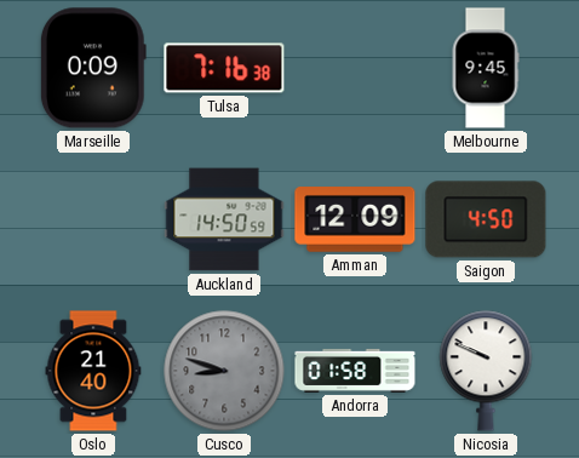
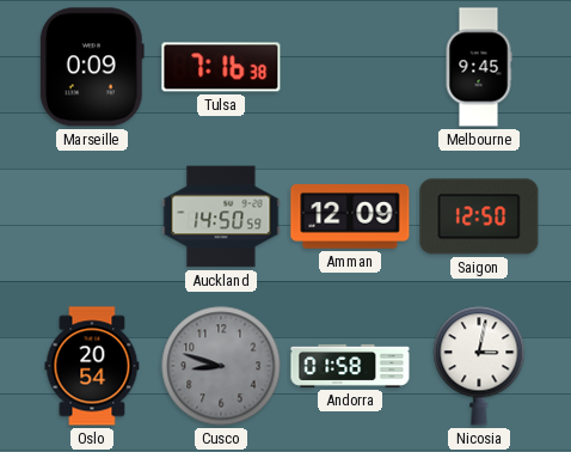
Saigon: 4:50 -> 12:50 (479, 216)
Oslo: 21:40 -> 20:54 (92, 366)
Nicosia: 9:49 -> 3:02 (479, 366)
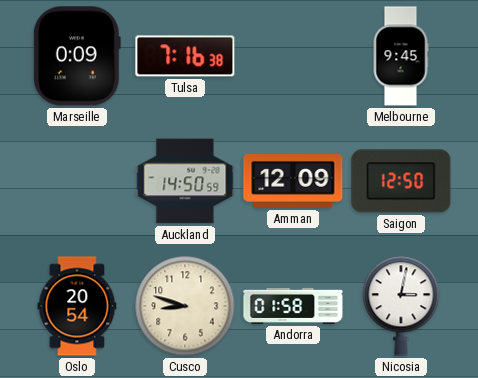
Cusco dial: grey -> cream (185, 306)
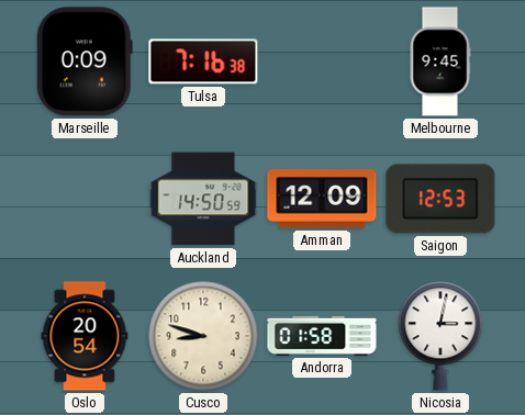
Saigon: 12:50 -> 12:53 (440, 199)
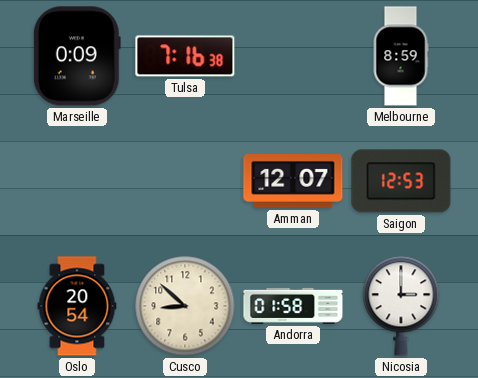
Melbourne: 9:45 -> 8:59 (401, 56)
Auckland: 14:50 -> none (203, 199)
Amman: 12:09 -> 12:07 (293, 182)
Cusco: 8:48 -> 8:52 (185, 306)
Nicosia: 3:02 -> 3:00 (401, 306)
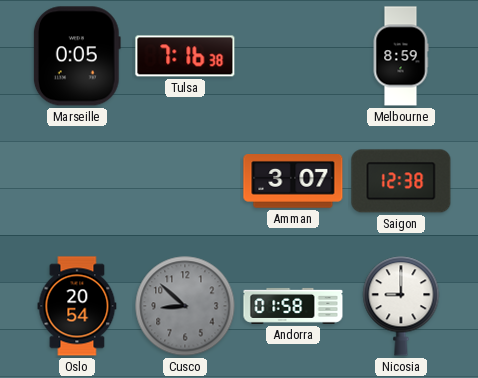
Marseille: 0:09 -> 0:05 (77, 56)
Amman: 12:07 -> 3:07 (293, 182)
Saigon: 12:53 -> 12:38 (401, 181)
Cusco dial: cream -> grey (185, 306)
Nicosia: 3:00 -> 9:00 (401, 306)
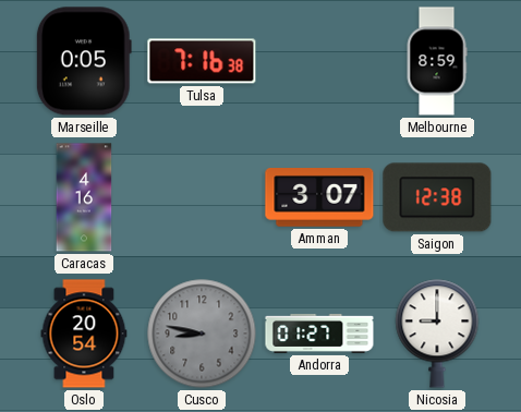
Caracas: none -> 4:16 (84, 197)
Cusco: 8:52 -> 8:47 (202, 334)
Andorra: 01:58 -> 01:27 (319, 334)
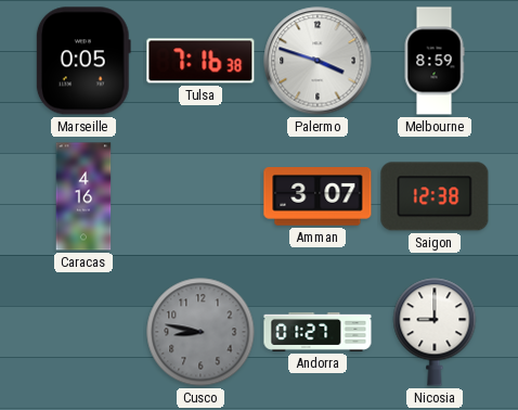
Palermo: none -> 3:48 (318, 61)
Oslo: 20:54 -> none (84, 334)
